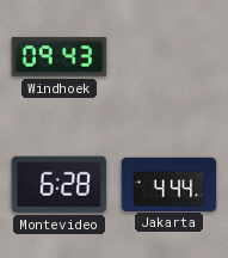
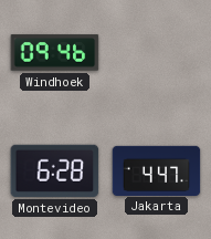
Windhoek: 09:43 -> 09:46 (55, 53)
Jakarta: 4:44 -> 4:47 (157, 170)
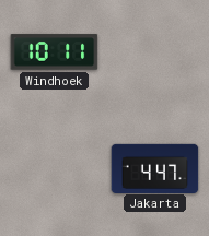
Windhoek: 09:46 -> 10:11 (55, 52)
Montevideo: 6:28 -> none (55, 170)
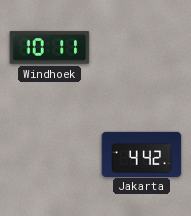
Jakarta: 4:47 -> 4:42 (142, 154)
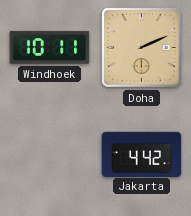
Doha: none -> 2:11 (142, 48)
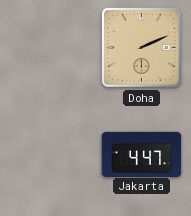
Windhoek: 10:11 -> none (50, 48)
Jakarta: 4:42 -> 4:47 (142, 154)
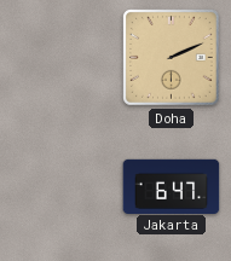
Jakarta: 4:47 -> 6:47 (172, 186)
